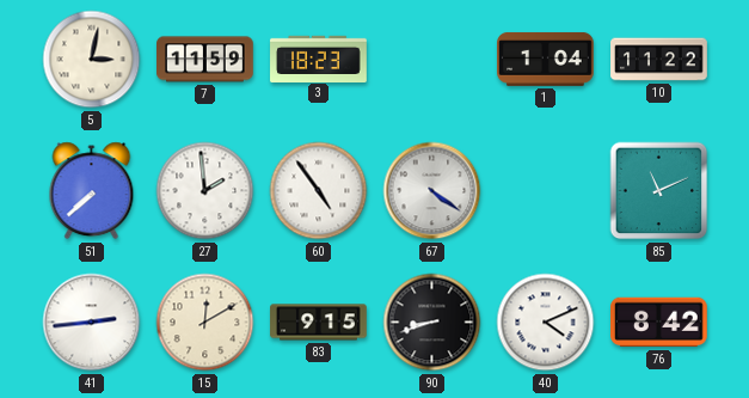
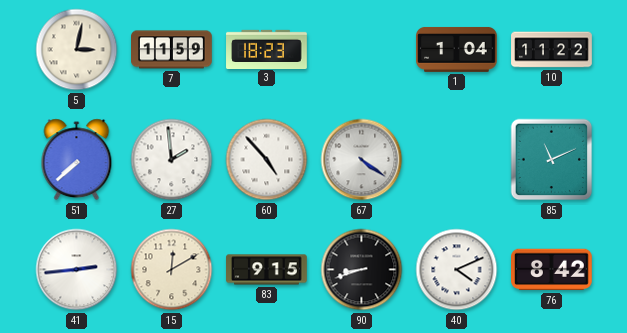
60: 4:54 -> 4:53 (267, 160)
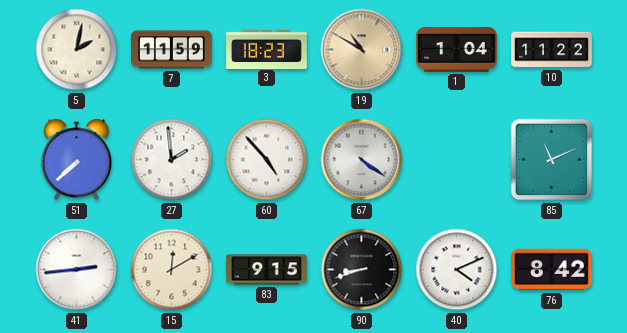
5: 3:02 -> 2:02 (77, 50)
19: none -> 10:50 (362, 50)
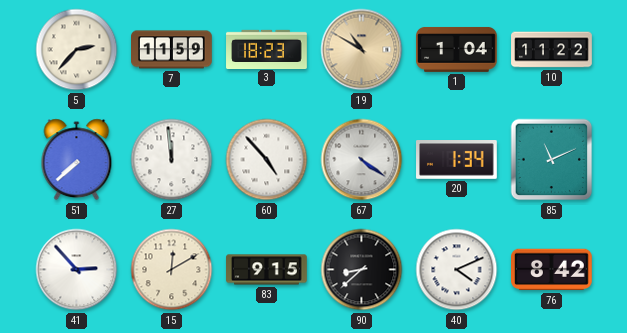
5: 2:02 -> 2:37 (77, 50)
27: 1:59 -> 11:59 (172, 160)
20: none -> 1:34 (457, 160)
41: 2:44 -> 2:53 (77, 270)
90: 8:42 -> 8:38 (362, 270)
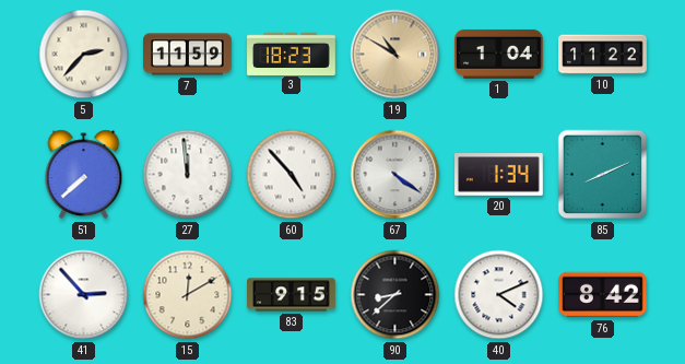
85: 11:11 -> 8:11 (603, 175)
